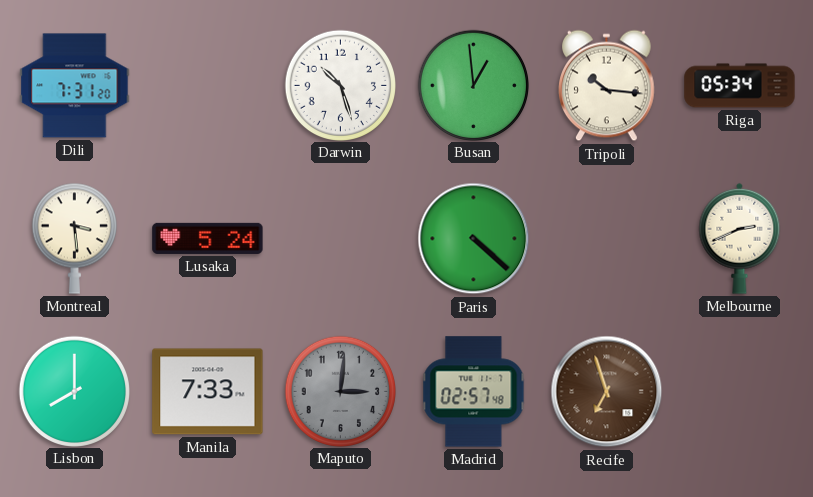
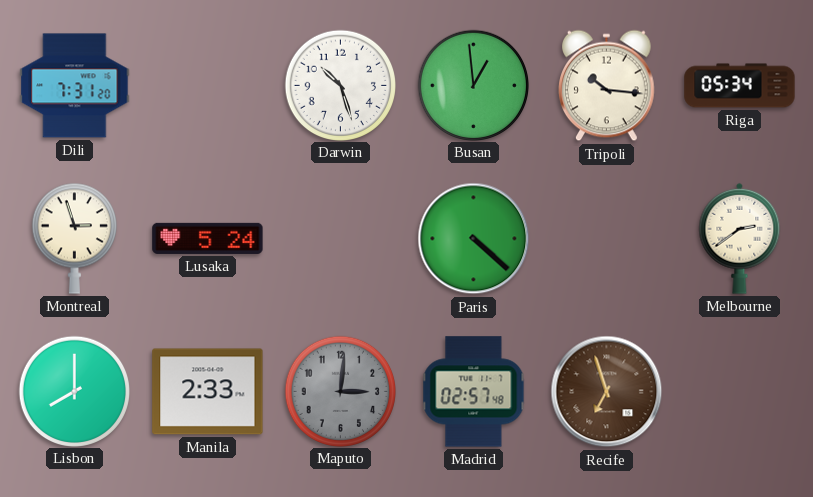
Montreal: 3:29 -> 2:57 (74, 238)
Melbourne: 2:41 -> 2:39 (740, 238)
Manila: 7:33 -> 2:33 (208, 392)
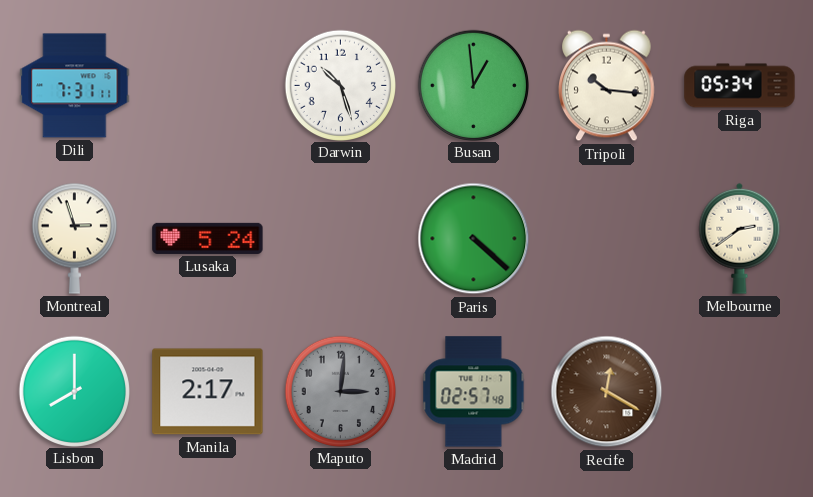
Dili: 7:31:20 -> 7:31:11 (75, 86)
Manila: 2:33 -> 2:17 (208, 392)
Recife: 6:57 -> 12:20 (607, 392)
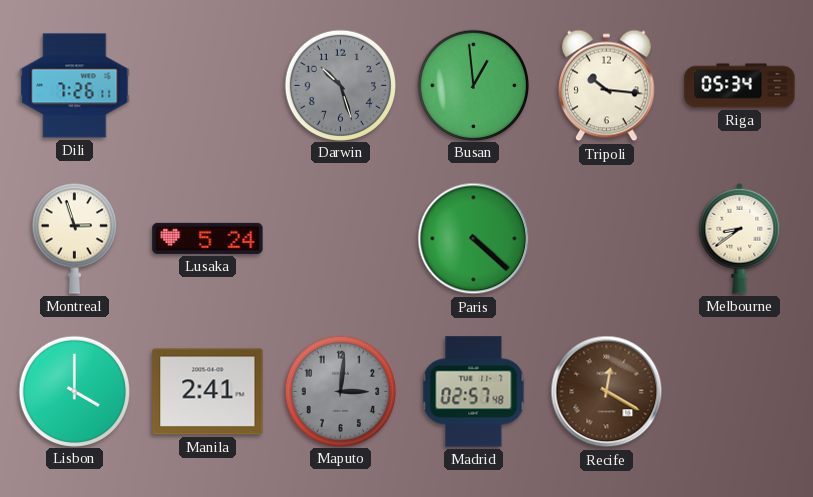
Dili: 7:31 -> 7:26 (75, 86)
Darwin dial: white -> grey (341, 85)
Melbourne: 2:39 -> 8:39 (740, 238)
Lisbon: 8:00 -> 4:00 (75, 391)
Manila: 2:17 -> 2:41 (208, 392)
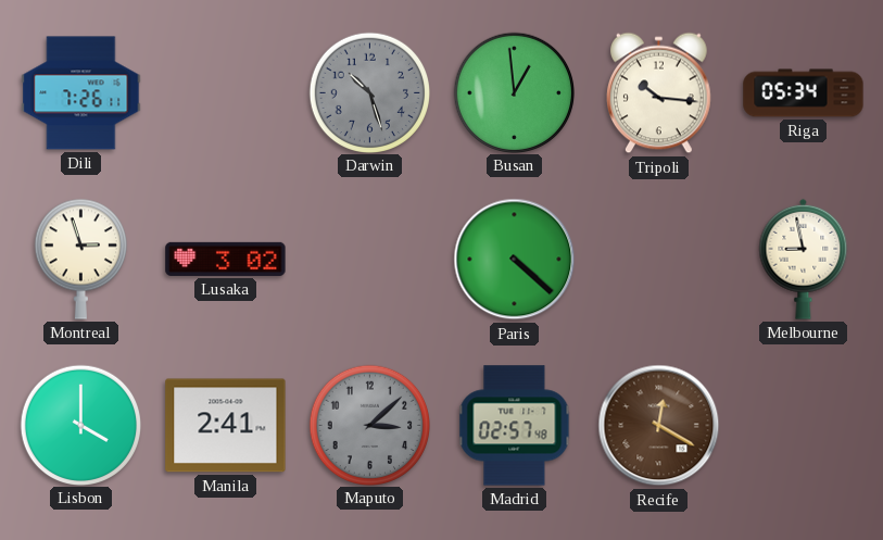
Lusaka: 5:24 -> 3:02 (226, 259)
Melbourne: 8:39 -> 8:58 (804, 259)
Maputo: 3:01 -> 3:08 (370, 425)
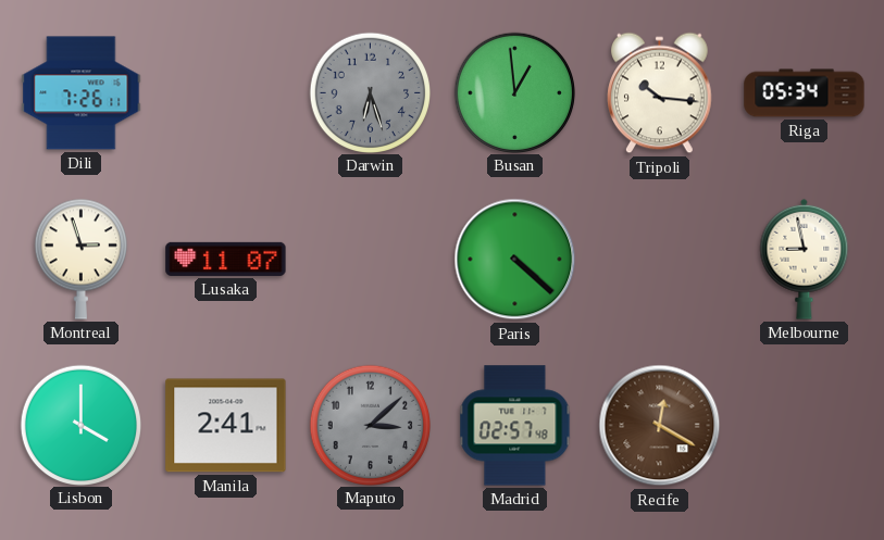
Darwin: 10:27 -> 6:27 (371, 92)
Lusaka: 3:02 -> 11:07 (226, 259)
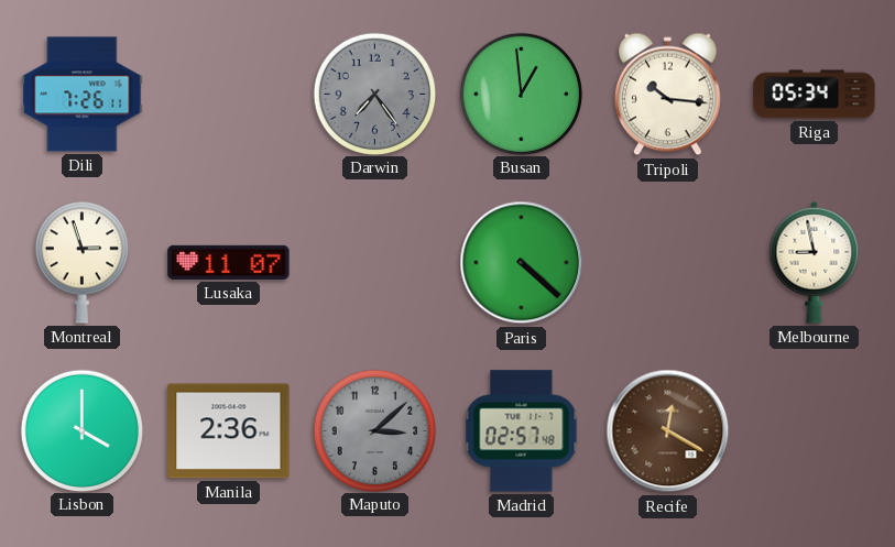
Darwin: 6:27 -> 7:24 (375, 94)
Manila: 2:41 -> 2:36 (229, 431)
